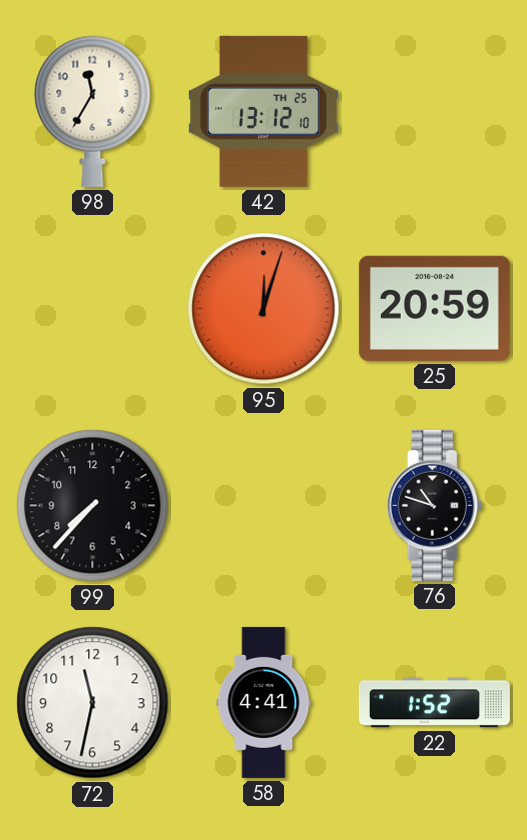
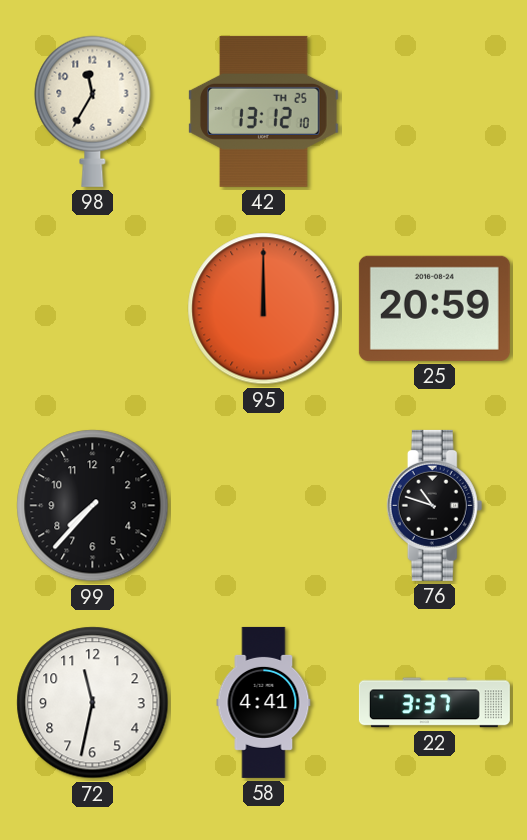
95: 12:03 -> 12:00 (264, 309)
22: 1:52 -> 3:37 (434, 703)
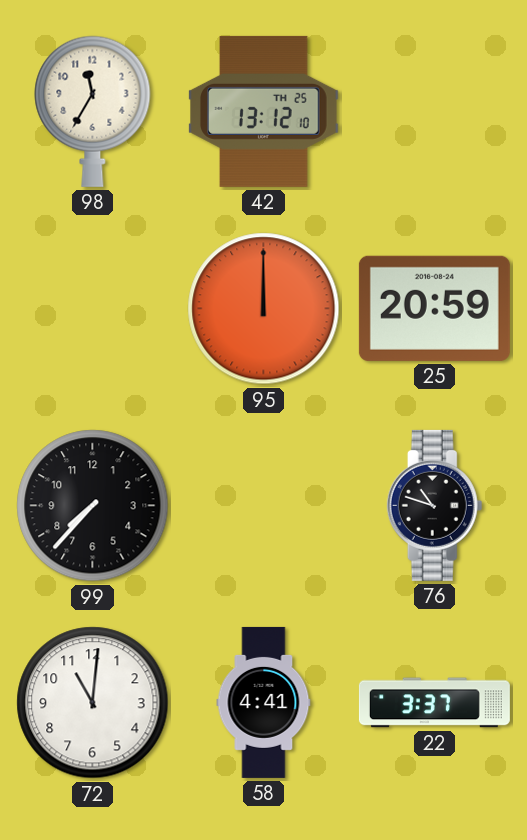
72: 11:32 -> 11:01 (93, 703)
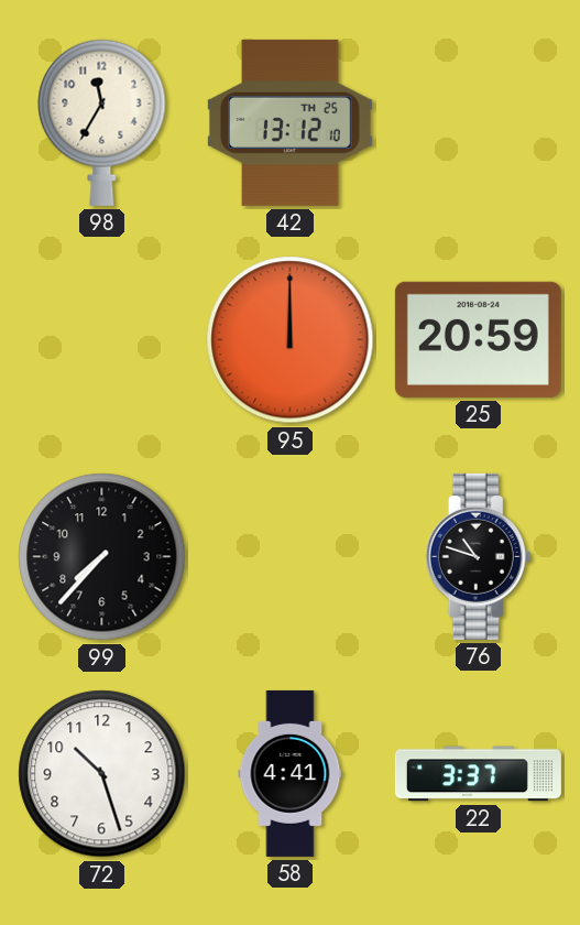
72: 11:01 -> 10:27 (102, 774)
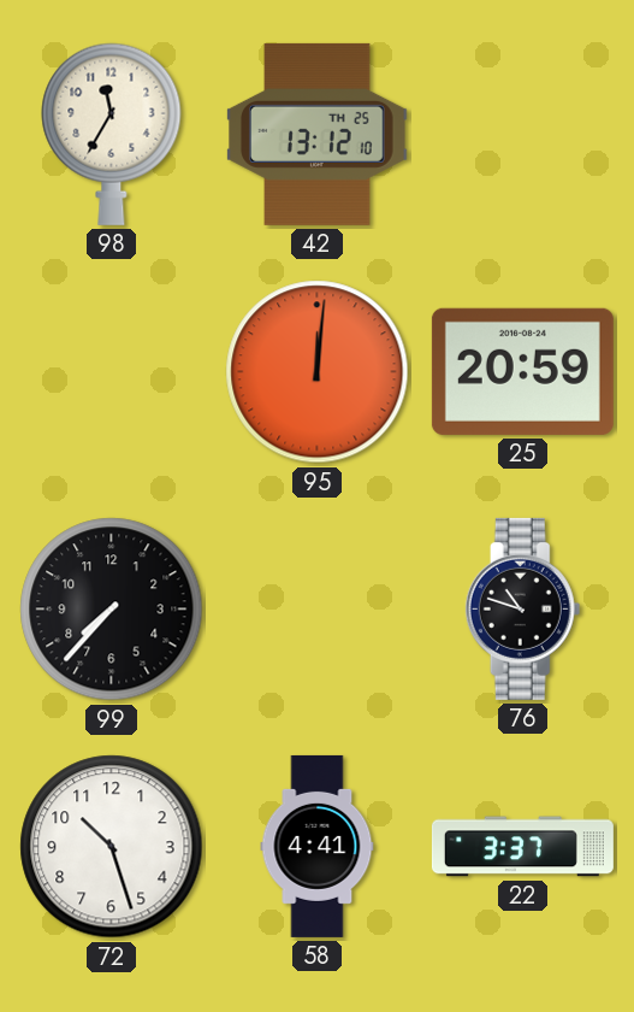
95: 12:00 -> 12:01 (318, 372)
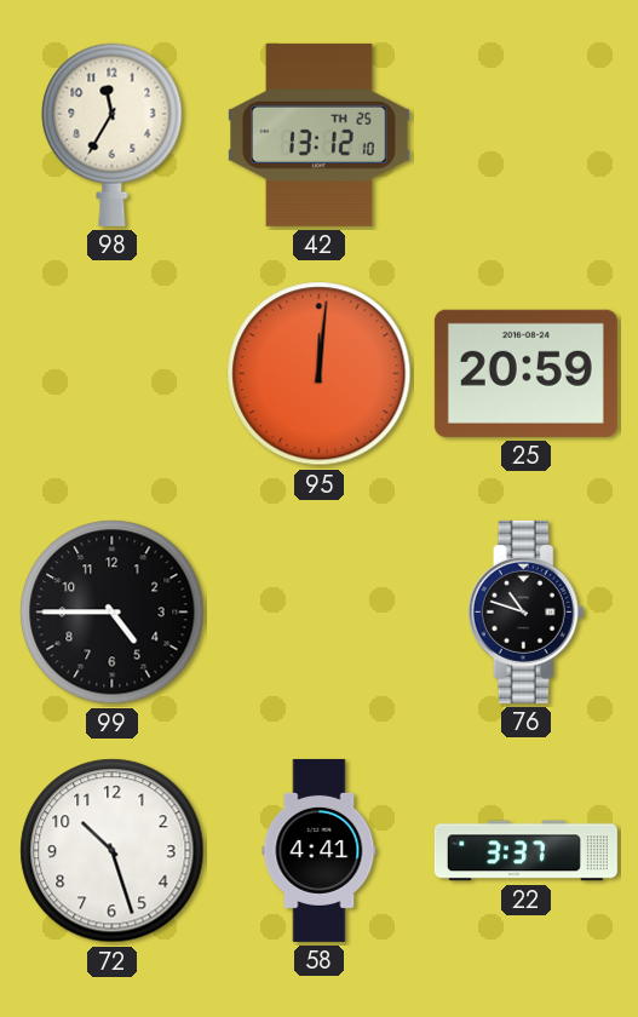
99: 7:37 -> 4:45 (113, 613)
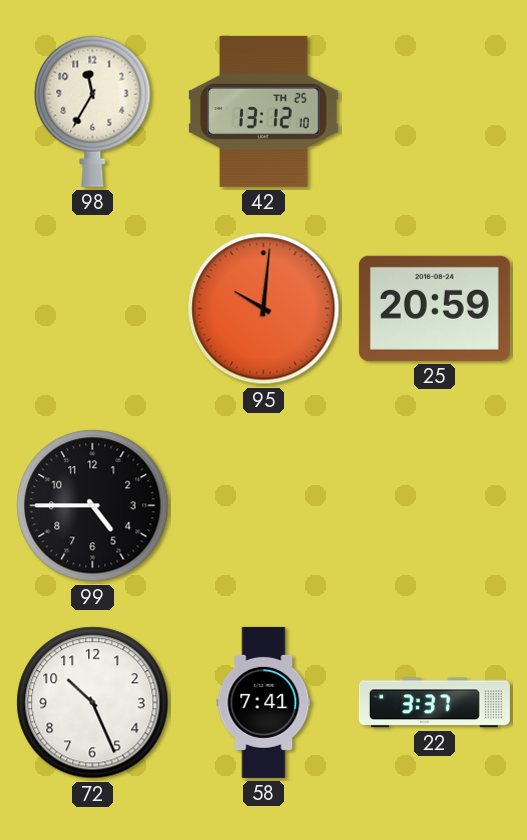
95: 12:01 -> 10:01 (264, 309)
76: 10:48 -> none (527, 611)
72: 10:27 -> 10:26 (93, 703)
58: 4:41 -> 7:41 (264, 702)
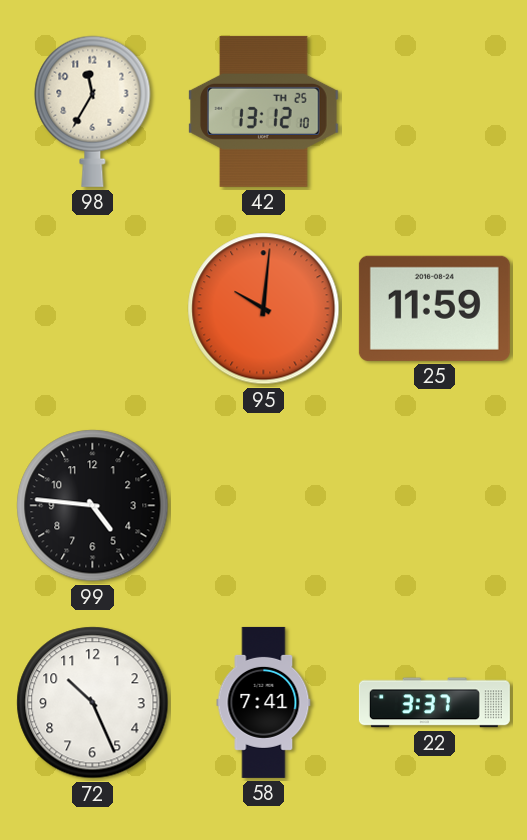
25: 20:59 -> 11:59 (434, 308)
99: 4:45 -> 4:46 (93, 506)
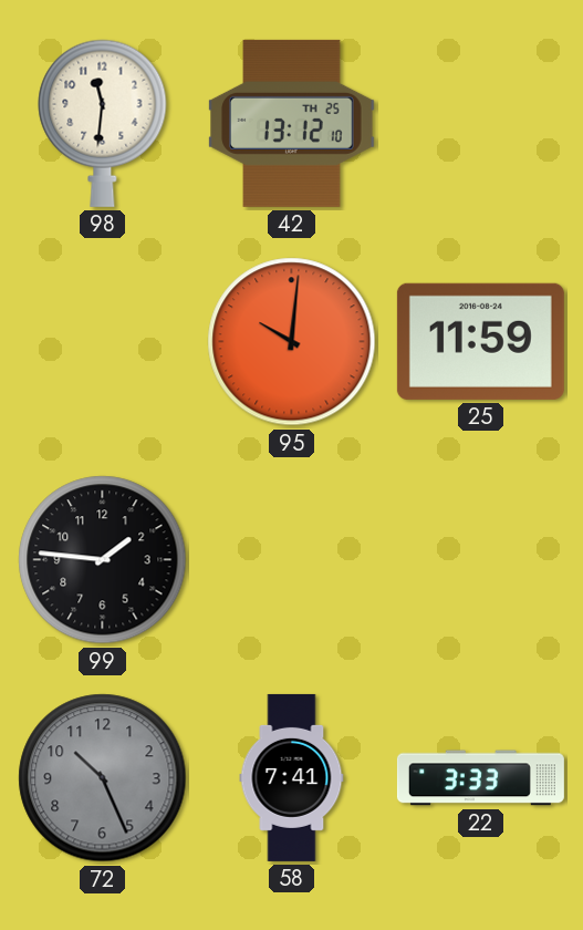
98: 11:35 -> 11:31 (103, 123)
99: 4:46 -> 1:46 (103, 560)
72 dial: white -> grey (103, 778)
22: 3:37 -> 3:33 (480, 778)
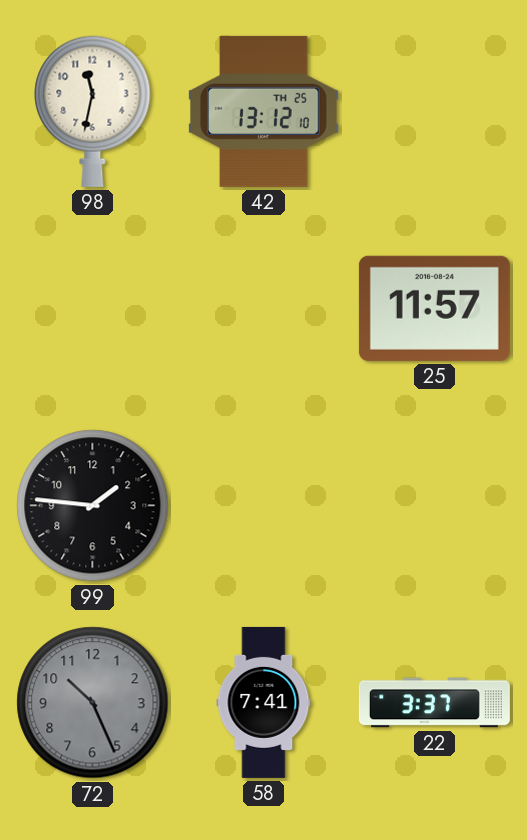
98: 11:31 -> 11:32 (93, 111)
95: 10:01 -> none (292, 342)
25: 11:59 -> 11:57 (434, 308)
22: 3:33 -> 3:37 (434, 703)
